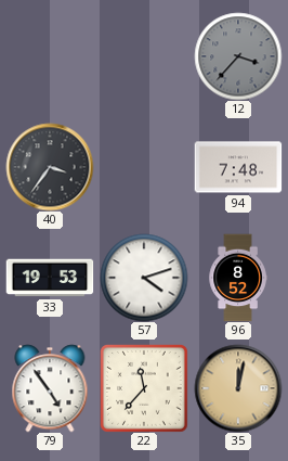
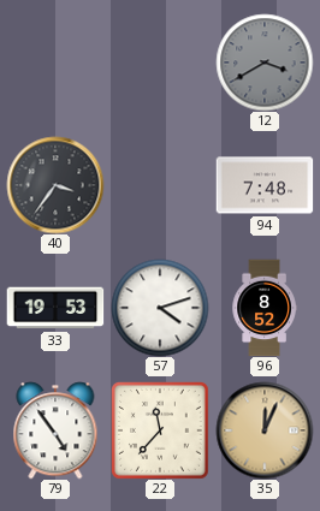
12: 3:37 -> 3:40 (265, 63)
35: 12:02 -> 12:04 (265, 430)
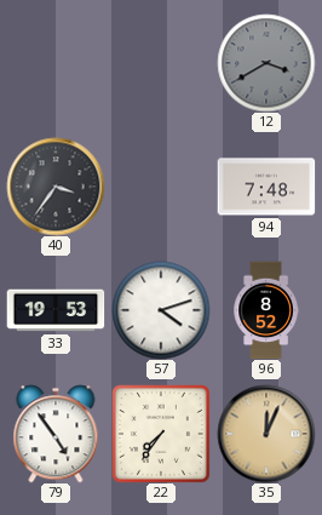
22: 11:37 -> 7:36 (161, 434)
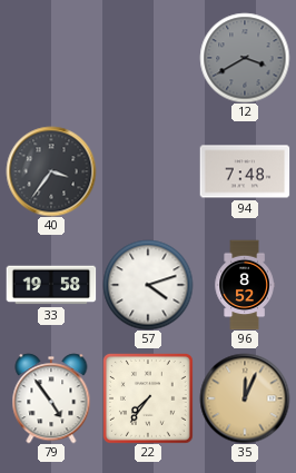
33: 19:53 -> 19:58 (51, 285)
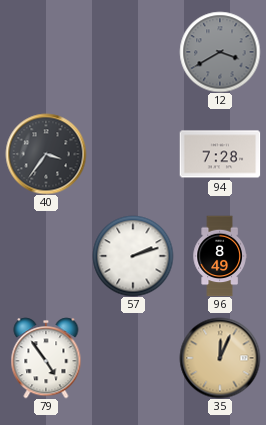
94: 7:48 -> 7:28 (220, 154)
33: 19:58 -> none (51, 285)
57: 4:12 -> 2:12 (133, 256)
96: 8:52 -> 8:49 (220, 256)
22: 7:36 -> none (148, 398)
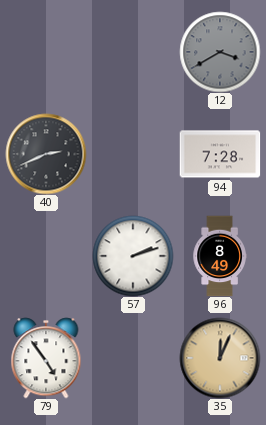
40: 3:36 -> 2:41 (46, 154)
